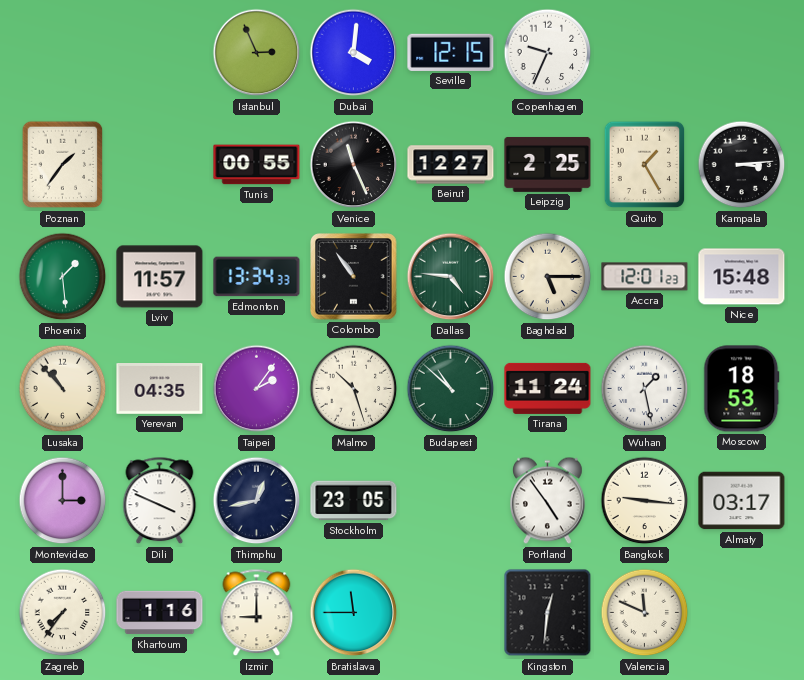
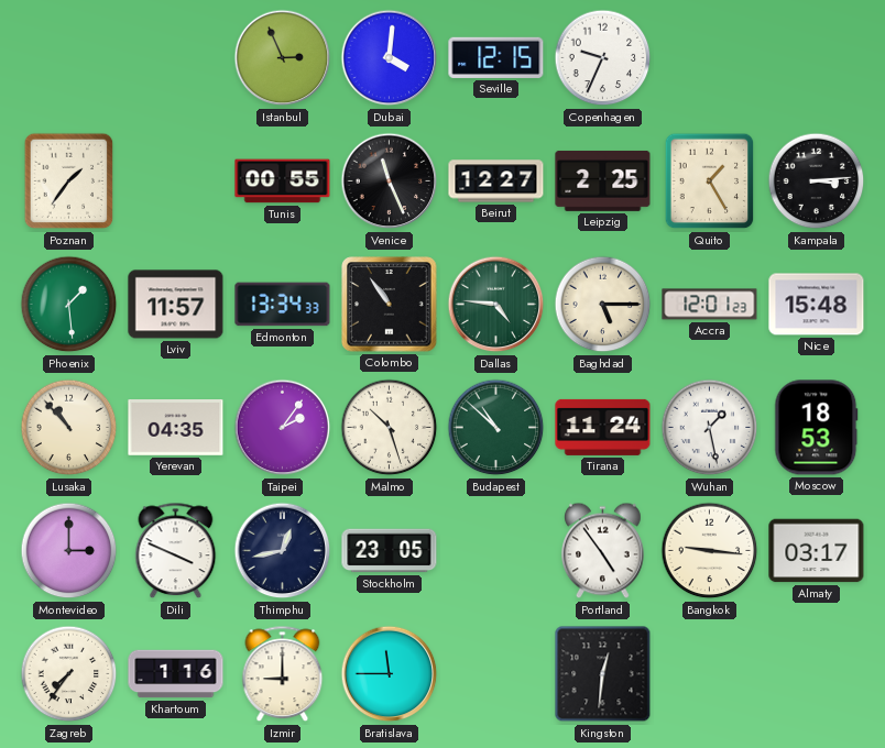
Valencia: 11:49 -> none (645, 613)
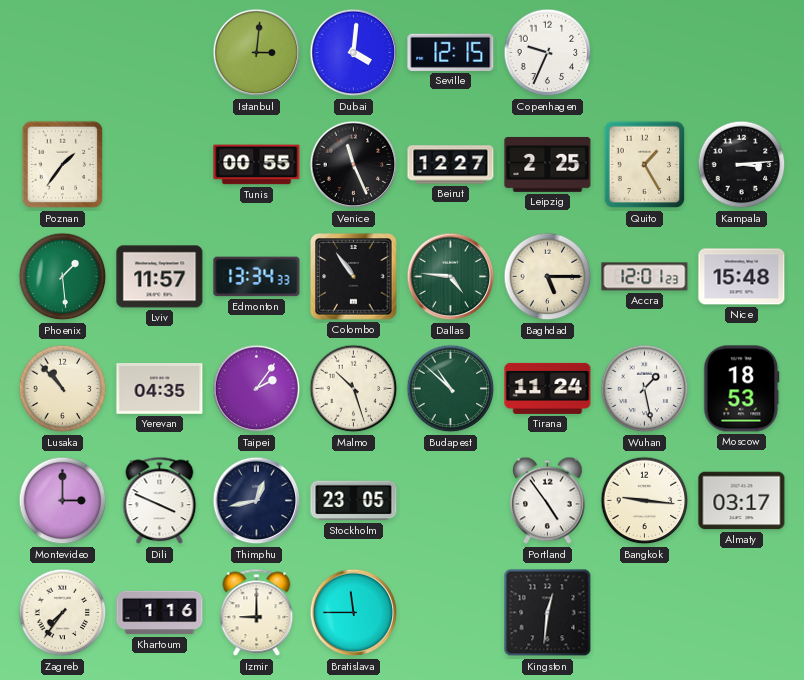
Istanbul: 2:56 -> 3:01 (257, 53)
